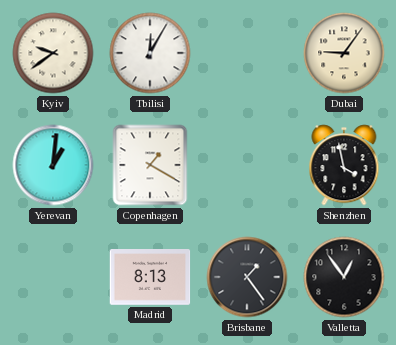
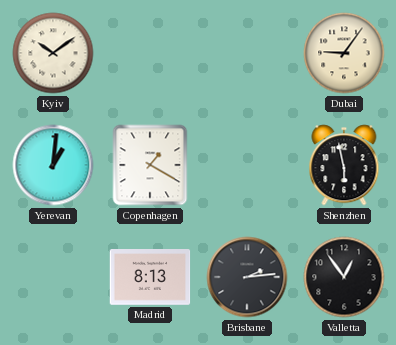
Kyiv: 9:39 -> 10:09 (53, 53)
Tbilisi: 12:05 -> none (150, 53)
Shenzhen: 3:58 -> 5:58 (344, 165)
Brisbane: 1:24 -> 2:14 (247, 277)
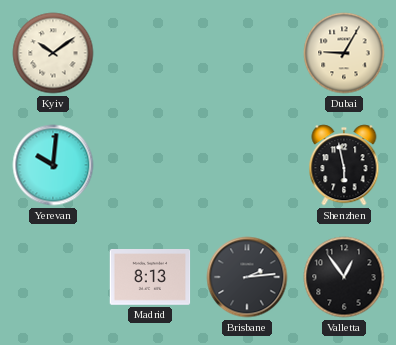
Dubai: 9:06 -> 9:05 (344, 53)
Yerevan: 1:01 -> 10:01 (53, 165)
Copenhagen: 1:20 -> none (150, 165)
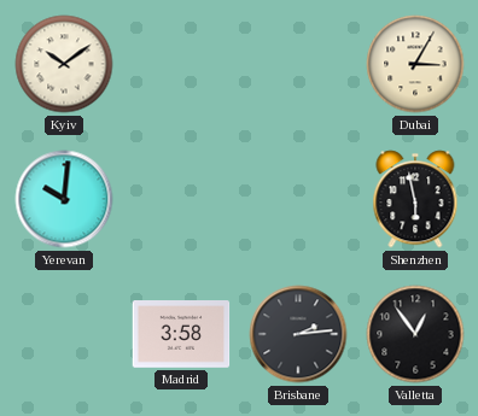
Dubai: 9:05 -> 3:05 (415, 64)
Madrid: 8:13 -> 3:58 (181, 335)
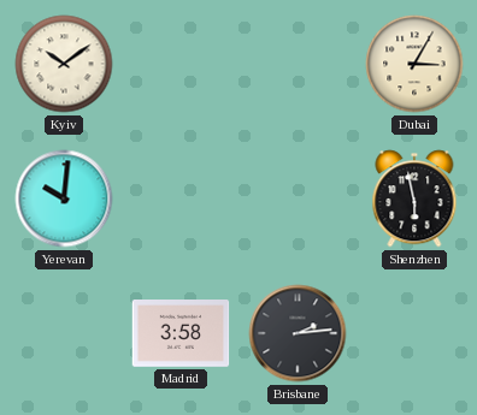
Valletta: 12:54 -> none (415, 334)
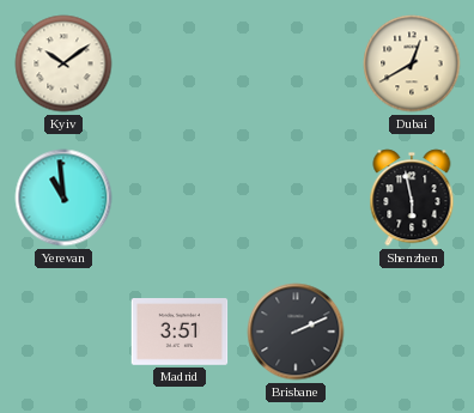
Dubai: 3:05 -> 12:40 (412, 63)
Yerevan: 10:01 -> 10:59 (63, 198)
Madrid: 3:58 -> 3:51 (180, 333)
Brisbane: 2:14 -> 2:11 (296, 332)
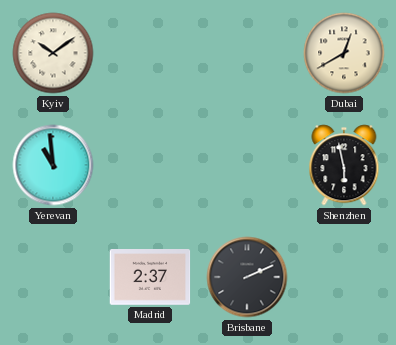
Madrid: 3:51 -> 2:37 (150, 278)
